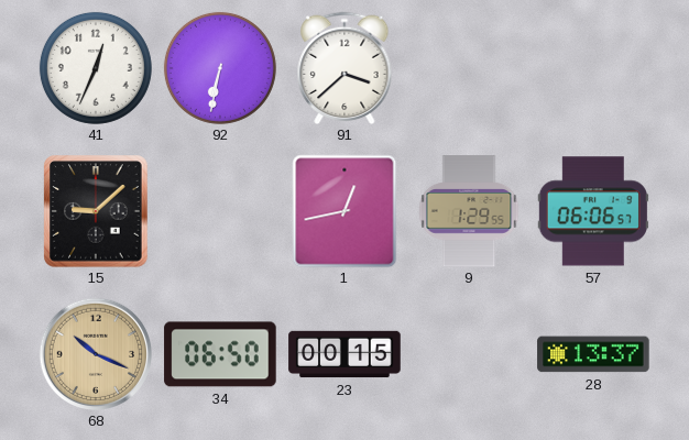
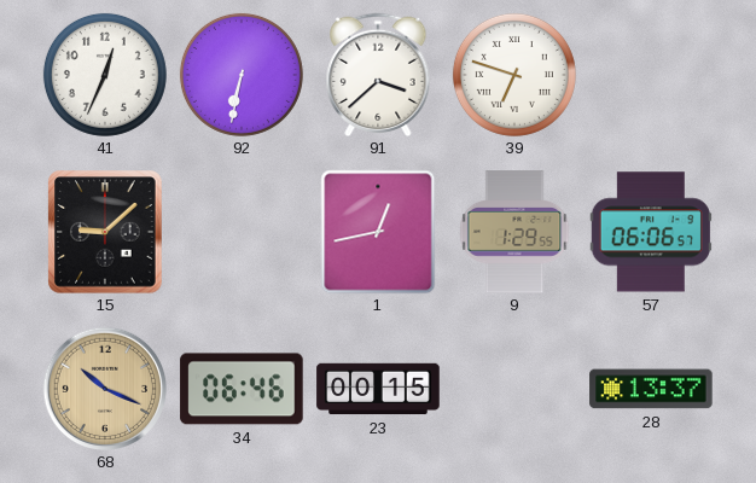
39: none -> 6:48 (514, 75)
34: 06:50 -> 06:46 (242, 389)
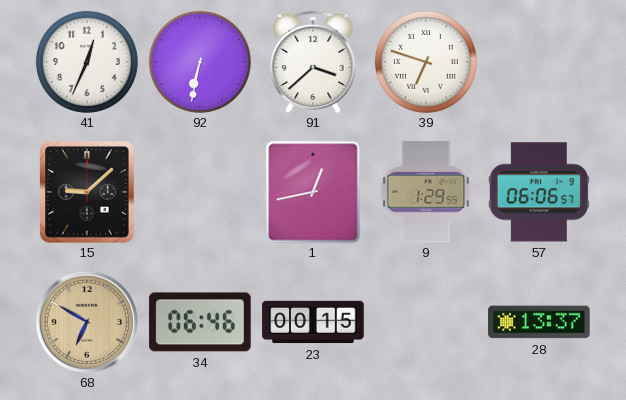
68: 10:19 -> 6:50 (86, 321)
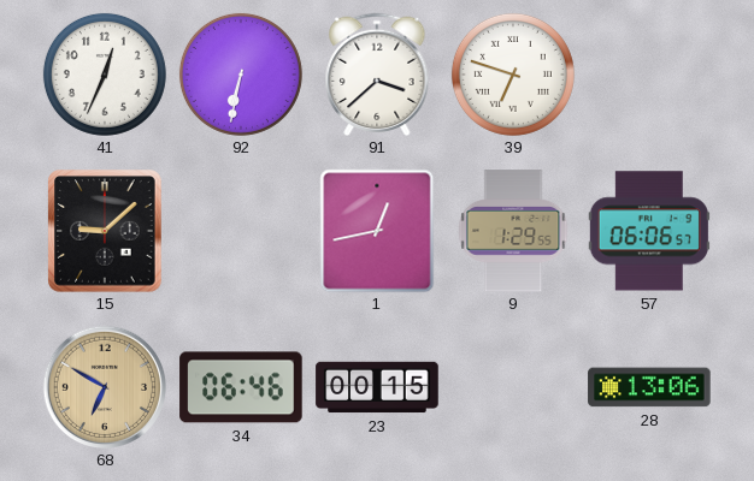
28: 13:37 -> 13:06 (649, 387)
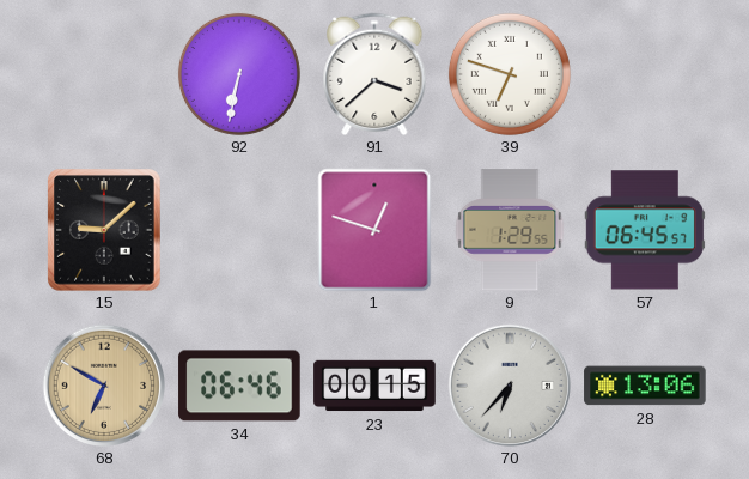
41: 12:34 -> none (105, 75)
1: 12:43 -> 12:48 (374, 230)
57: 06:06 -> 06:45 (645, 230)
70: none -> 6:37 (509, 384)
